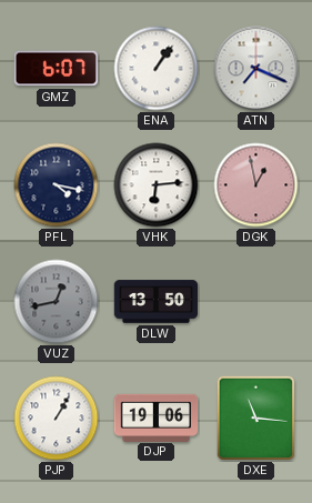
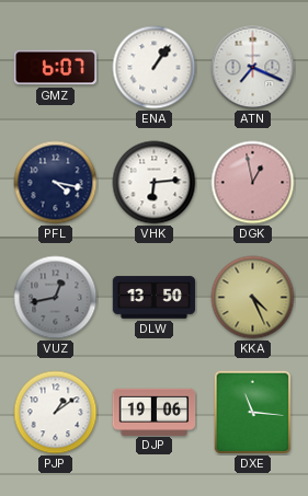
KKA: none -> 4:26 (253, 298)
PJP: 1:05 -> 1:09 (56, 413)
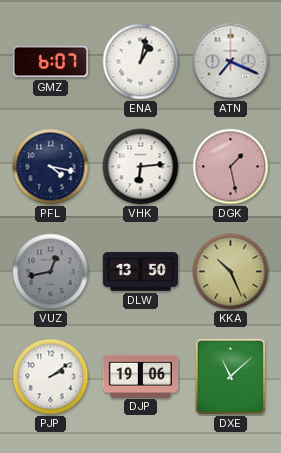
ENA: 1:06 -> 1:02 (141, 62)
DGK: 12:58 -> 1:28 (231, 167)
KKA: 4:26 -> 10:26 (231, 272)
PJP: 1:09 -> 2:09 (51, 377)
DXE: 11:16 -> 11:08 (231, 377)
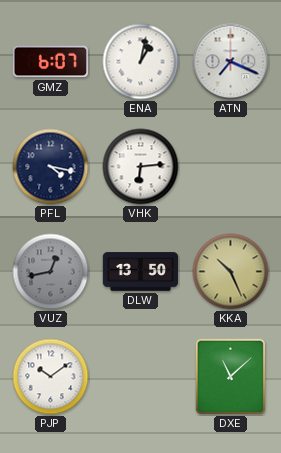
DGK: 1:28 -> none (231, 167)
PJP: 2:09 -> 10:09 (51, 377)
DJP: 19:06 -> none (141, 376)
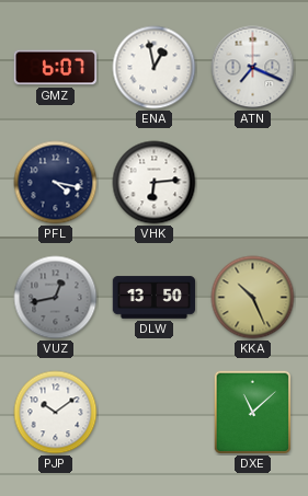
ENA: 1:02 -> 12:58 (155, 68)
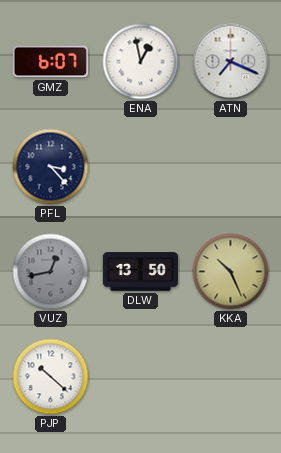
PFL: 4:17 -> 3:23 (51, 167)
VHK: 6:14 -> none (155, 183)
PJP: 10:09 -> 10:22 (51, 377)
DXE: 11:08 -> none (253, 413)
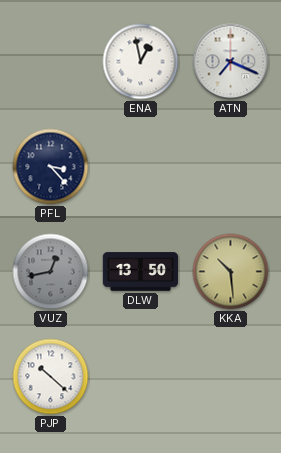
GMZ: 6:07 -> none (51, 62)
KKA: 10:26 -> 10:29 (231, 272)
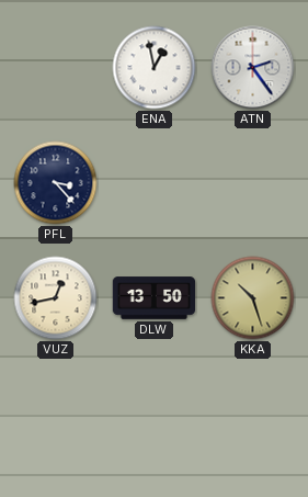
ATN: 7:19 -> 2:24 (253, 68)
VUZ dial: grey -> cream (56, 298)
KKA: 10:29 -> 10:27 (253, 298)
PJP: 10:22 -> none (51, 377)
